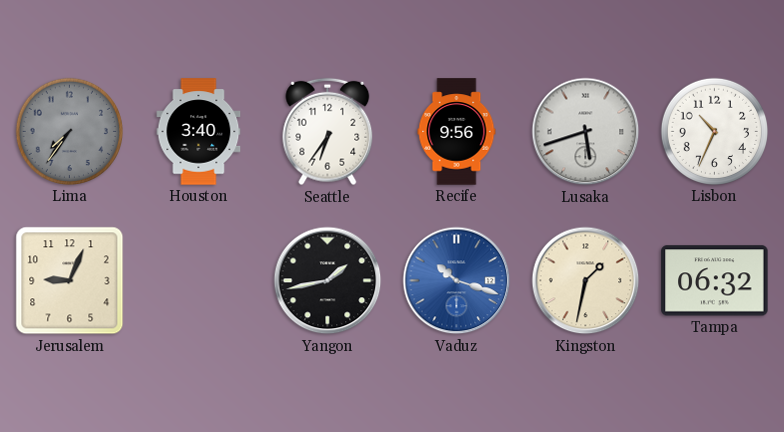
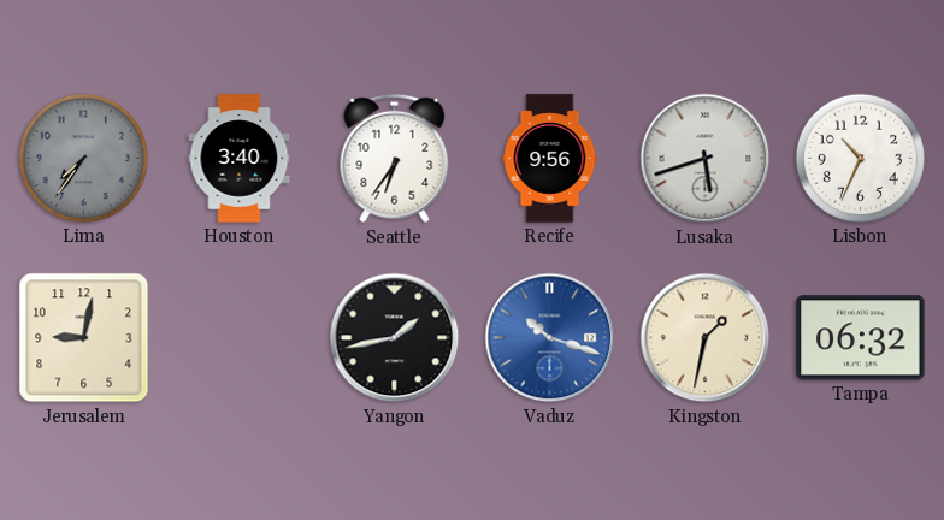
Jerusalem: 9:04 -> 9:02 (84, 338)
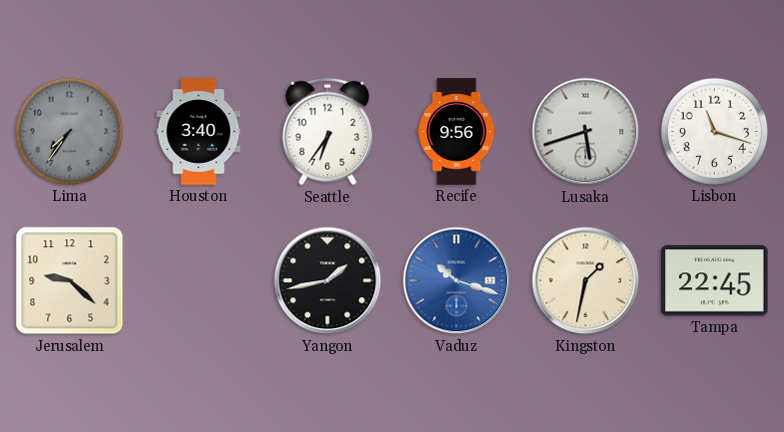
Lisbon: 10:34 -> 11:18 (714, 131)
Jerusalem: 9:02 -> 9:22 (70, 281)
Tampa: 06:32 -> 22:45 (715, 281)
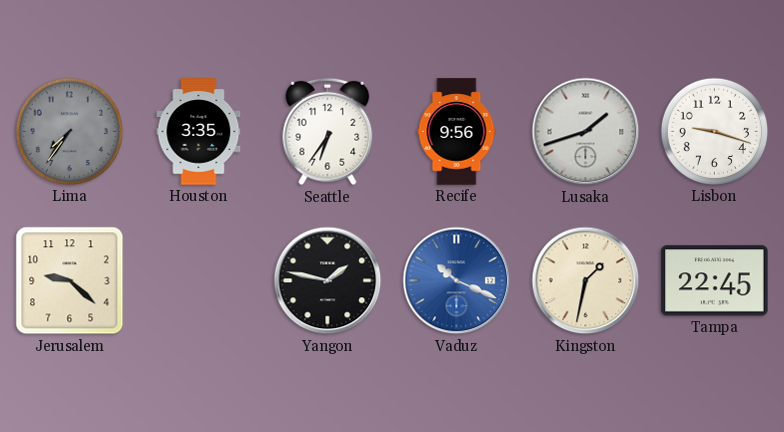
Houston: 3:40 -> 3:35 (199, 132)
Lusaka: 5:42 -> 1:42 (586, 132)
Lisbon: 11:18 -> 9:18 (714, 131)
Yangon: 1:43 -> 1:47 (328, 281)
Vaduz: 10:18 -> 10:19 (457, 281)
